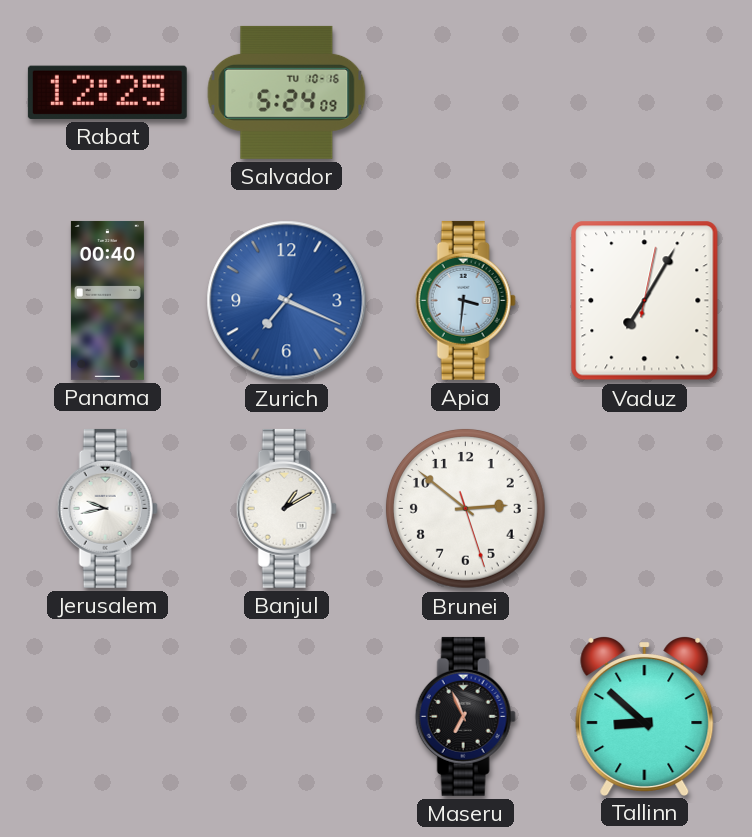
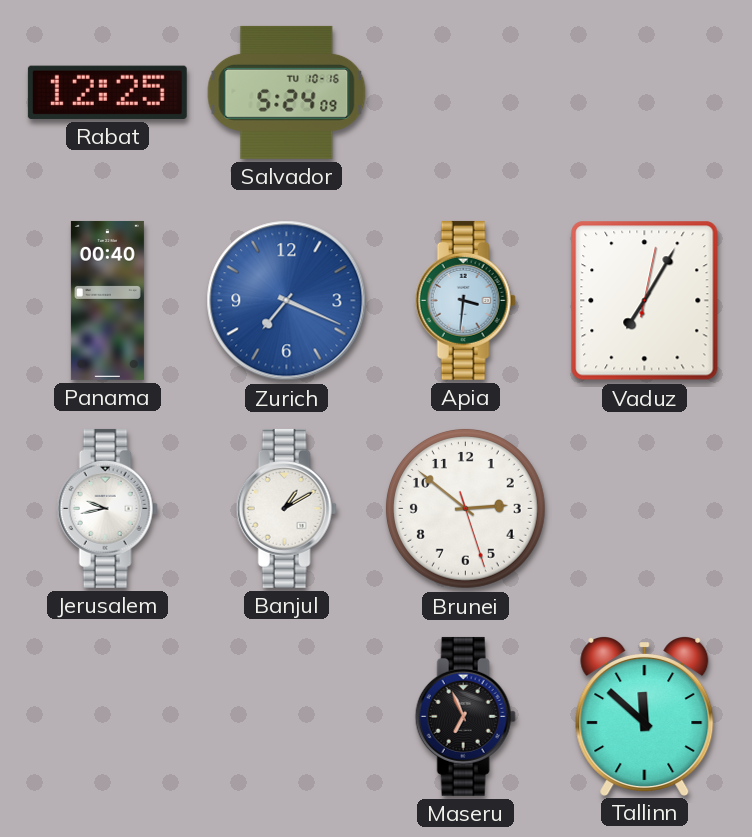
Tallinn: 8:52 -> 11:52 (645, 716)
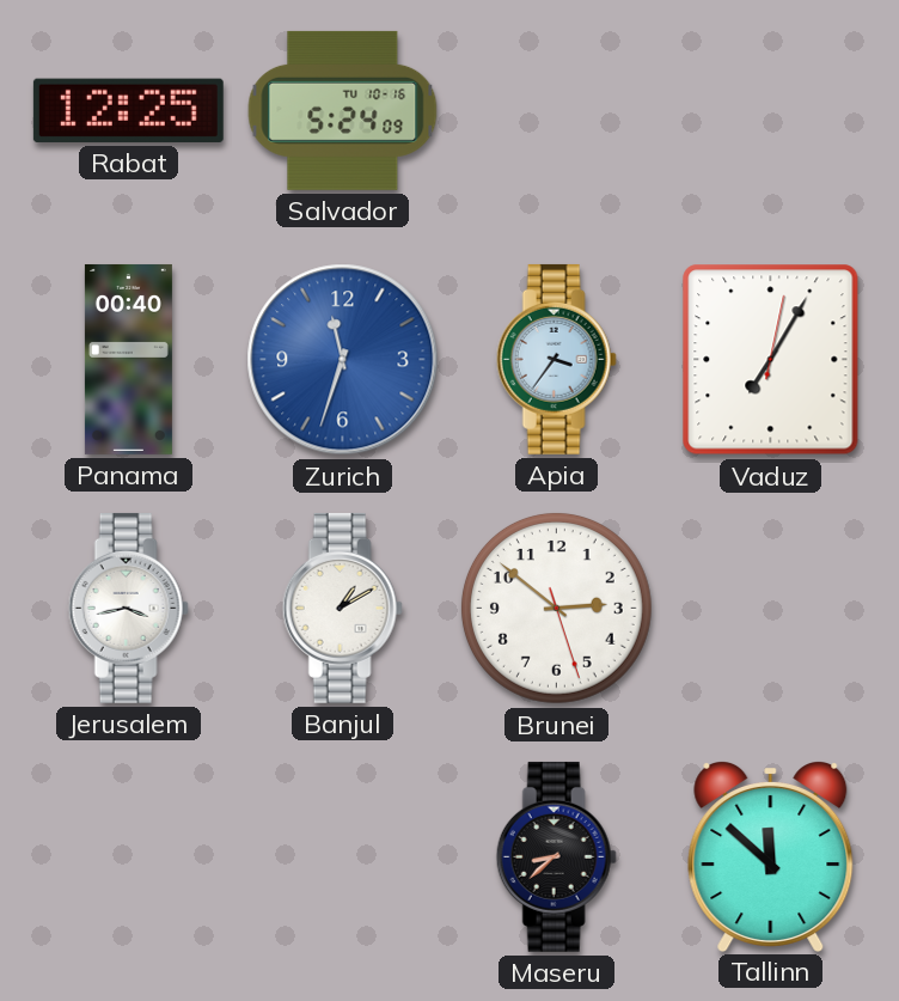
Zurich: 7:19 -> 11:33 (343, 360)
Apia: 3:31 -> 3:36 (556, 359)
Jerusalem: 9:43 -> 3:43 (128, 608)
Maseru: 6:56 -> 8:38 (556, 856)
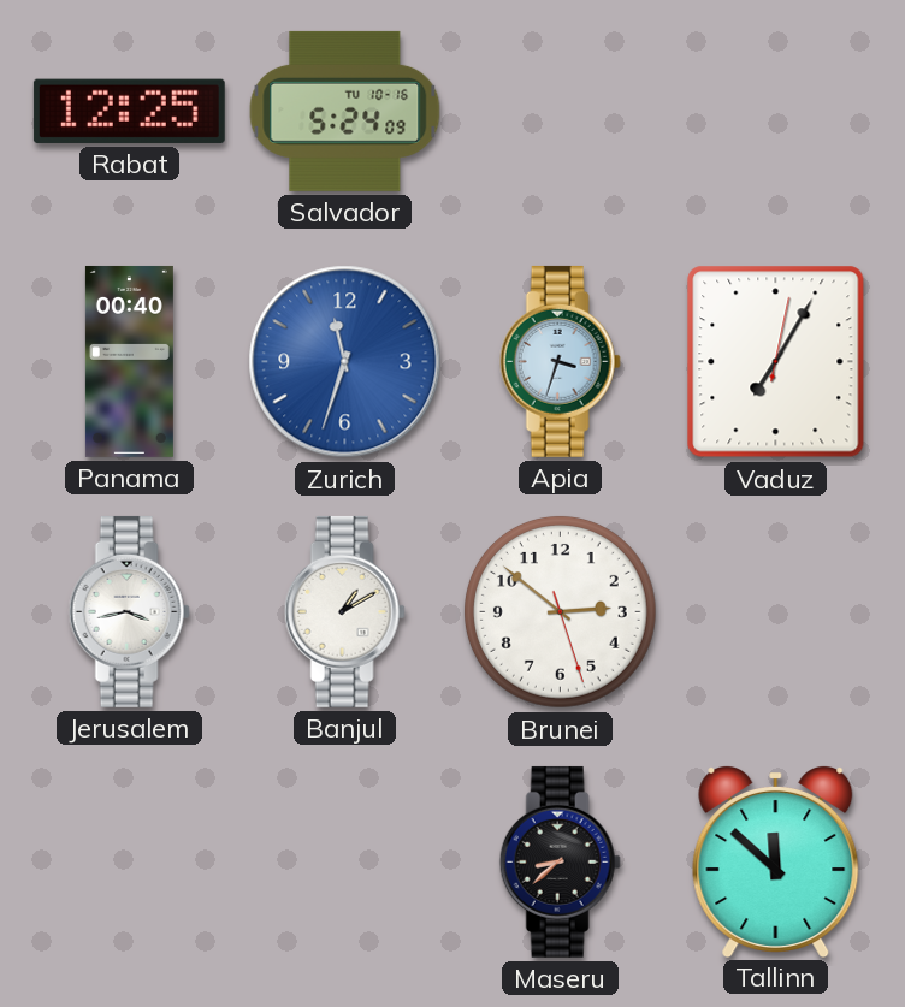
Apia: 3:36 -> 3:33 (560, 361)
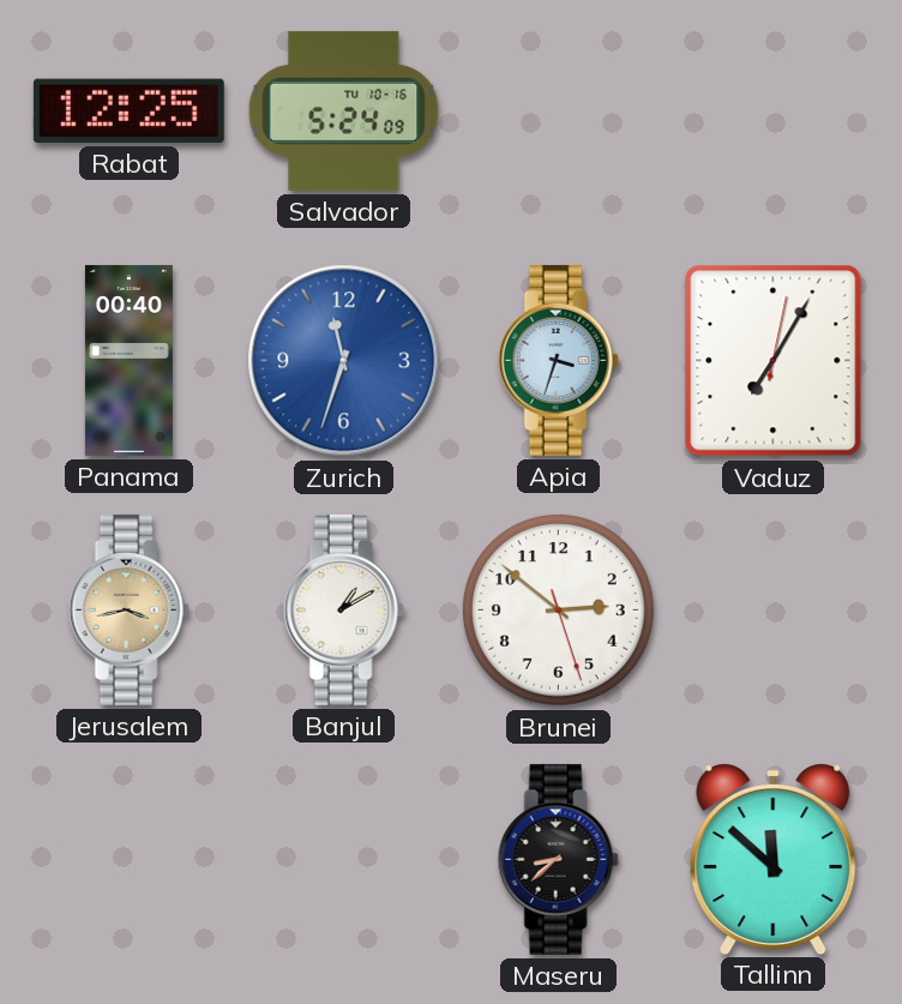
Jerusalem dial: white -> champagne (128, 609)
